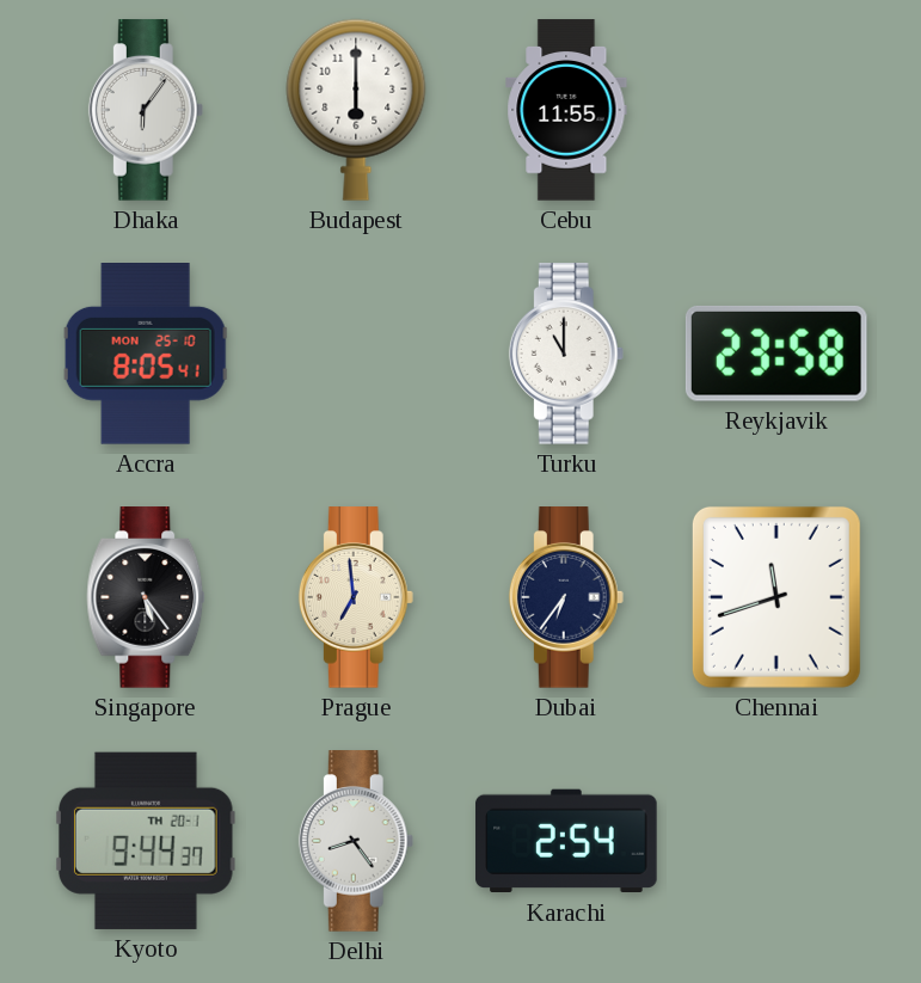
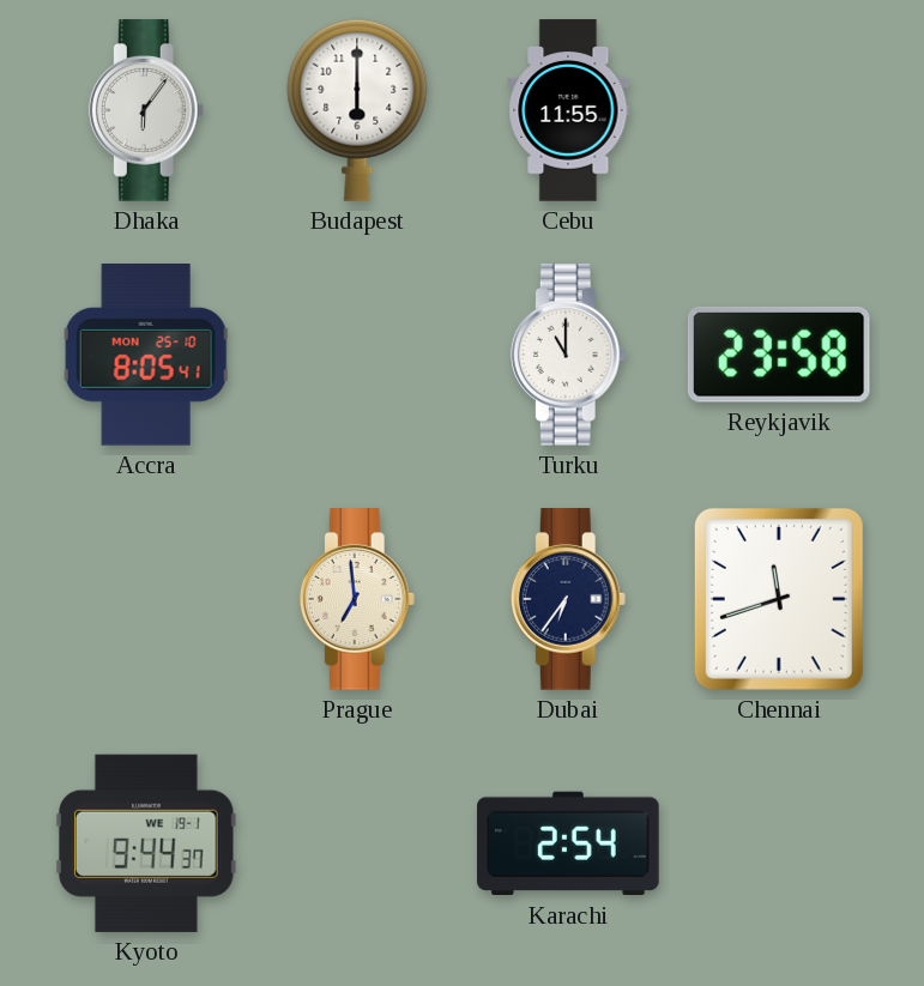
Singapore: 5:24 -> none (146, 597)
Kyoto date: TH 20-1 -> WE 19-1 (146, 843)
Delhi: 8:24 -> none (356, 841)
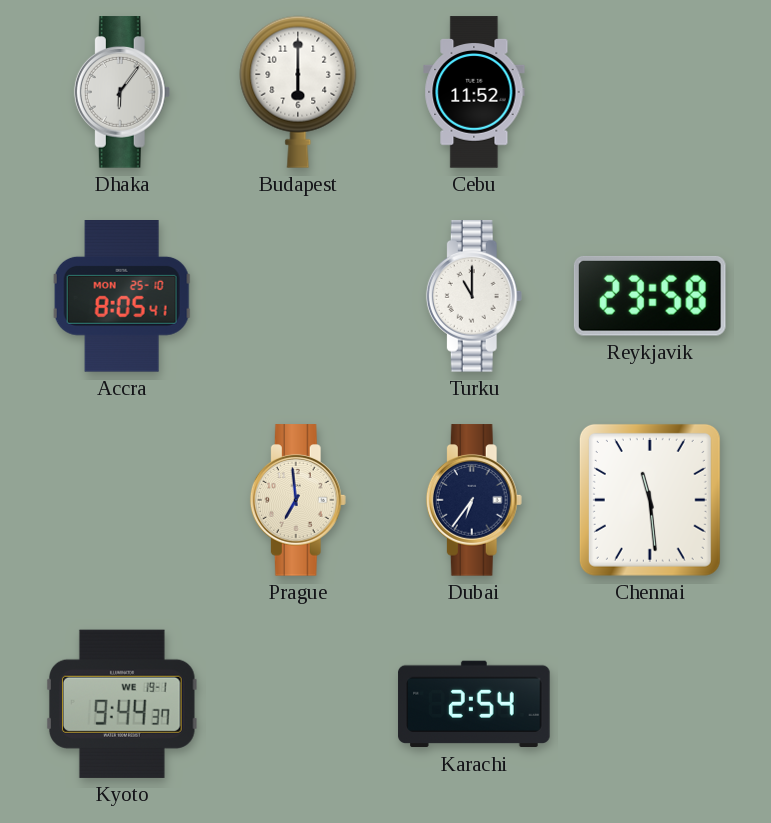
Cebu: 11:55 -> 11:52 (474, 92)
Chennai: 11:42 -> 11:29 (650, 500)
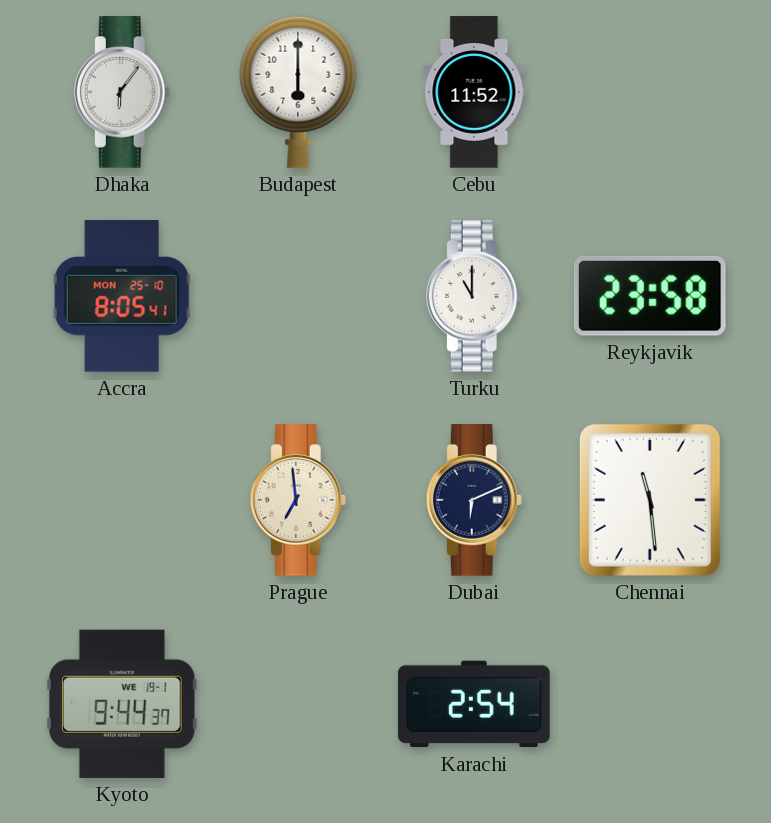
Dubai: 6:36 -> 6:11 (474, 500)
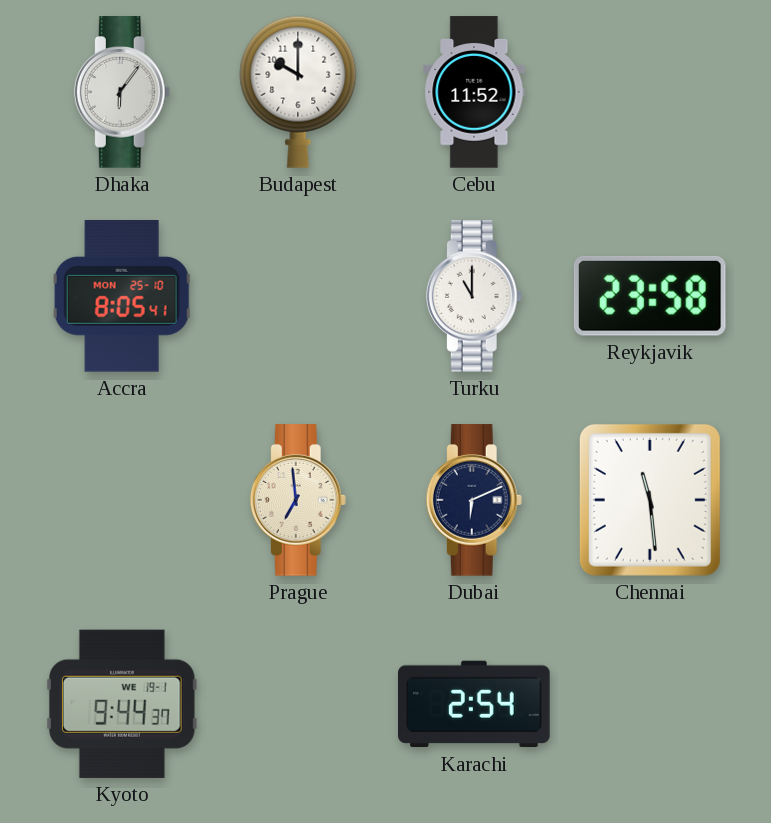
Budapest: 6:00 -> 10:00 (298, 92)
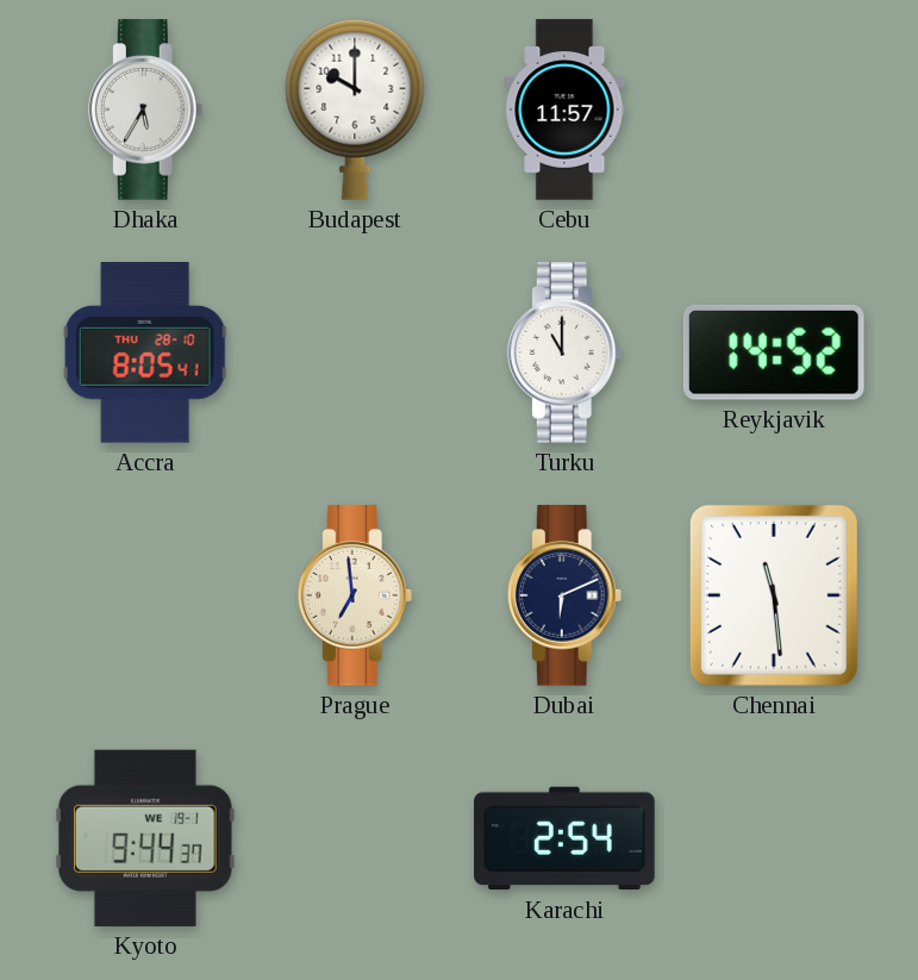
Dhaka: 6:06 -> 5:35 (145, 110)
Cebu: 11:52 -> 11:57 (564, 110)
Accra date: MON 25-10 -> THU 28-10 (145, 354)
Reykjavik: 23:58 -> 14:52 (774, 352)
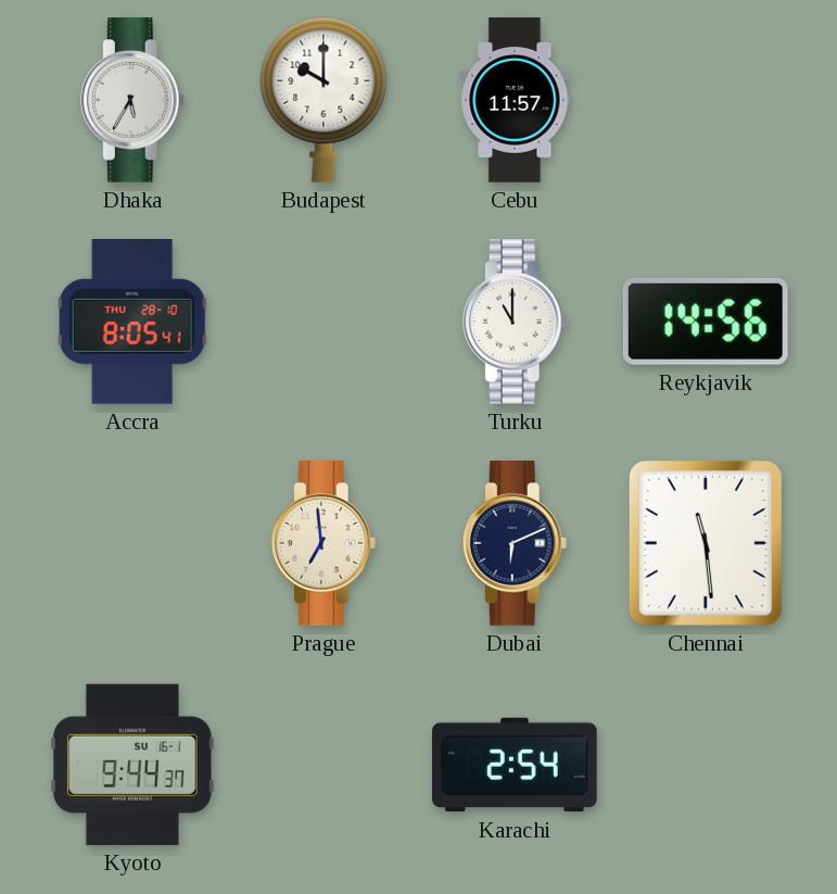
Reykjavik: 14:52 -> 14:56 (706, 322)
Kyoto date: WE 19-1 -> SU 16-1 (132, 765)
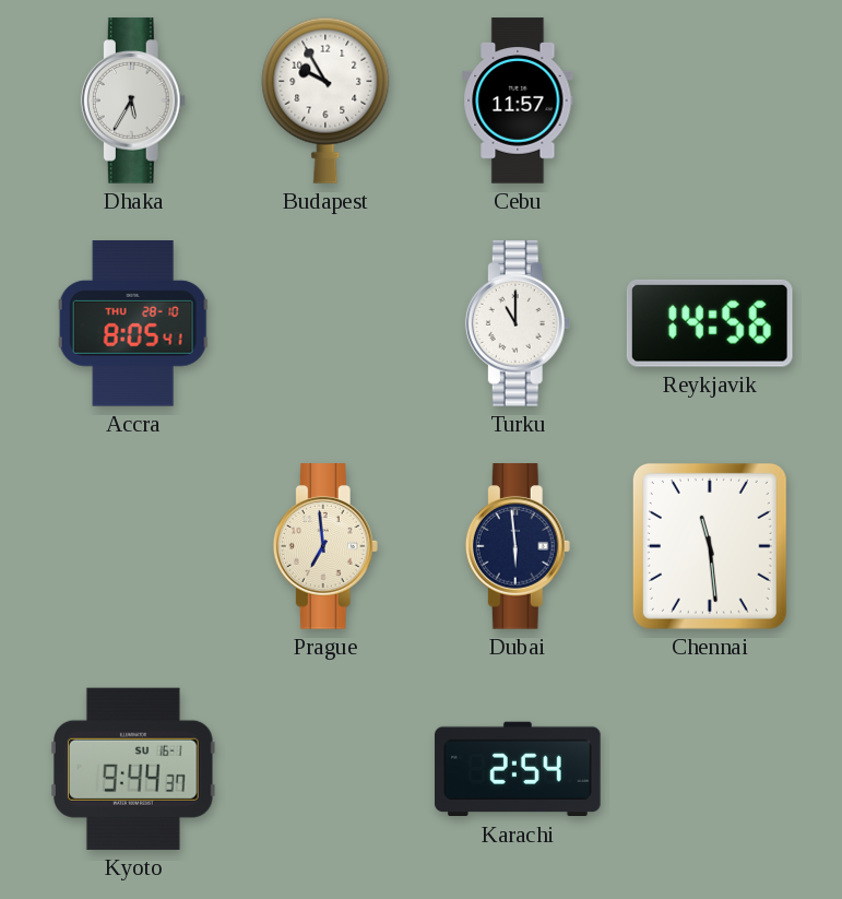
Budapest: 10:00 -> 9:55 (325, 100)
Dubai: 6:11 -> 5:59 (518, 546)
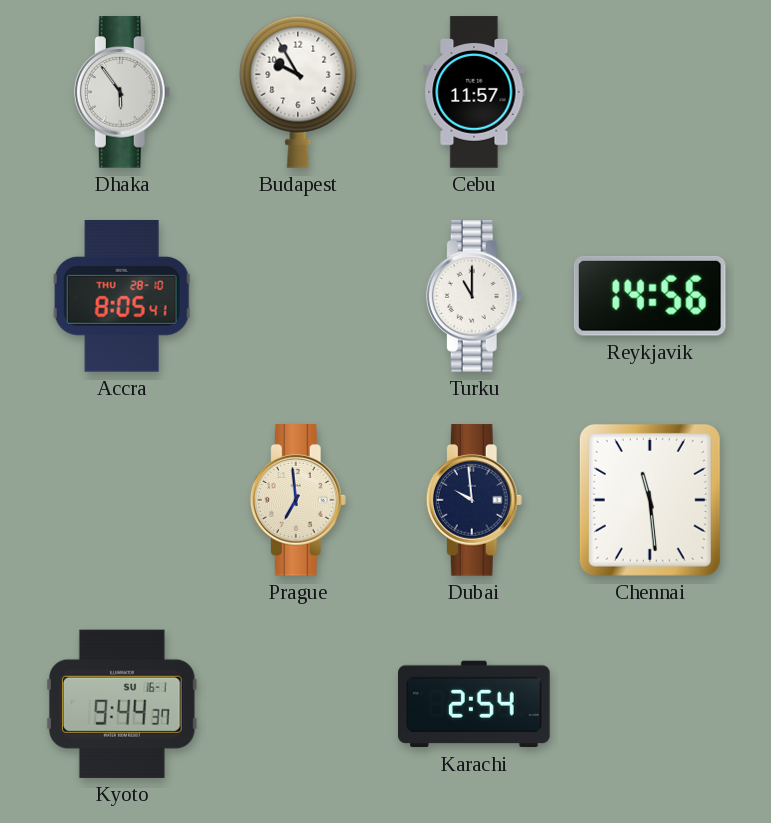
Dhaka: 5:35 -> 5:54 (122, 92)
Dubai: 5:59 -> 9:59 (474, 500)
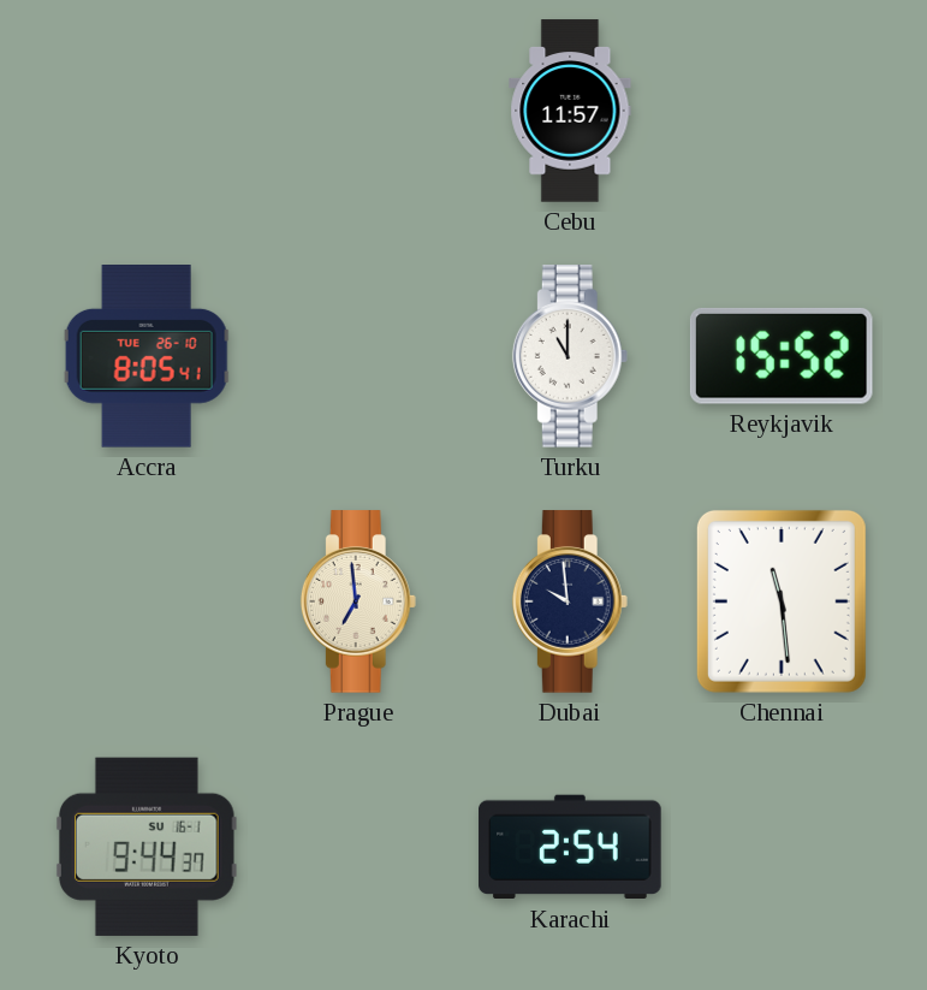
Dhaka: 5:54 -> none (122, 92)
Budapest: 9:55 -> none (298, 92)
Accra date: THU 28-10 -> TUE 26-10 (147, 357)
Reykjavik: 14:56 -> 15:52 (782, 356)
